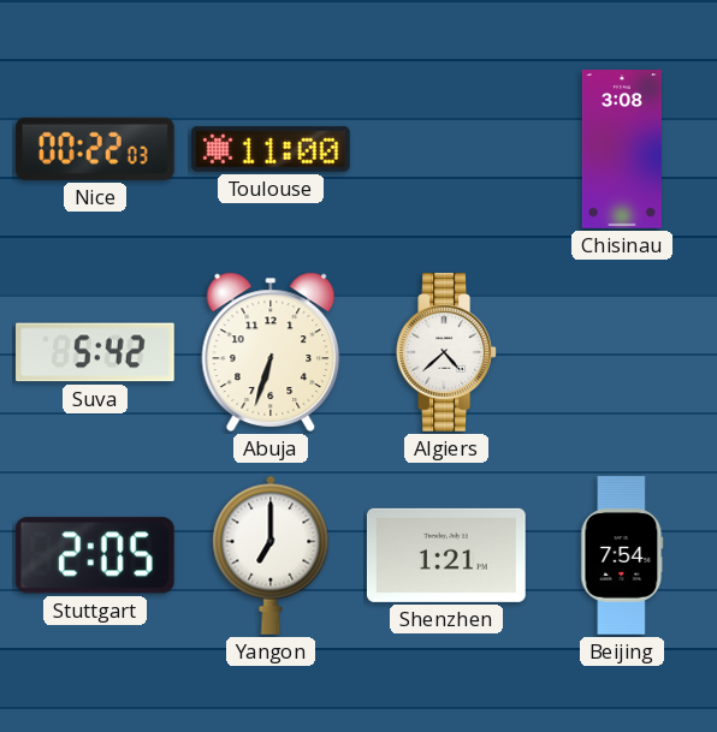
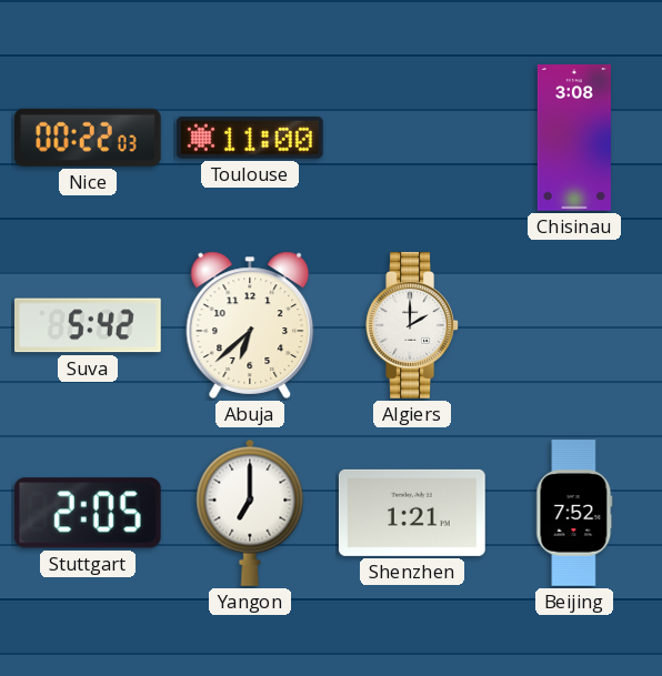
Abuja: 6:33 -> 6:38 (250, 325)
Algiers: 4:38 -> 2:00 (412, 326)
Beijing: 7:54 -> 7:52 (574, 513)
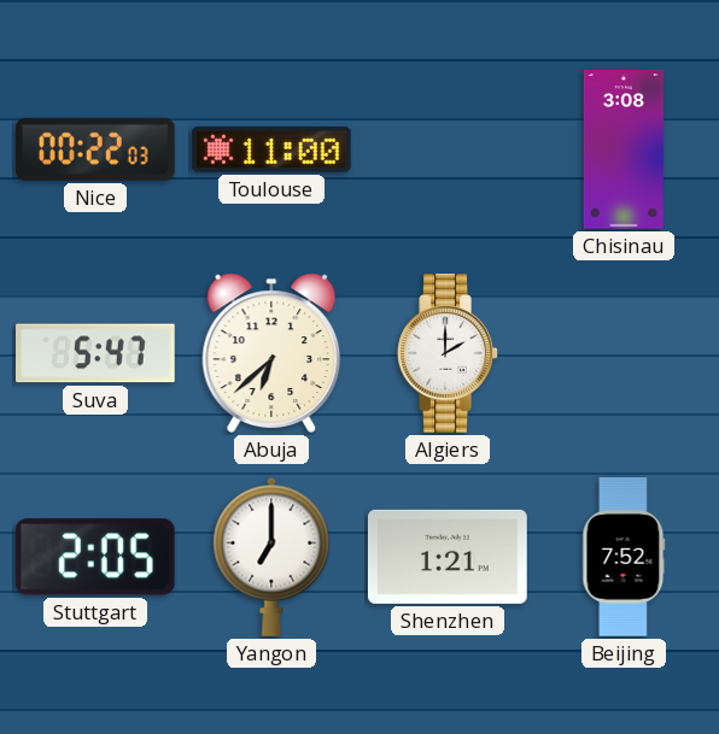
Suva: 5:42 -> 5:47 (97, 353)
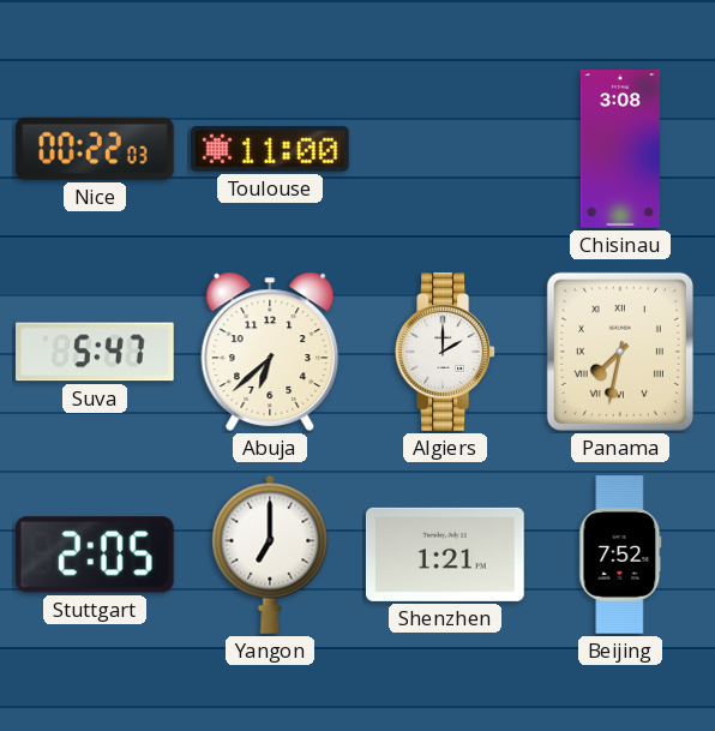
Panama: none -> 7:32 (620, 352)
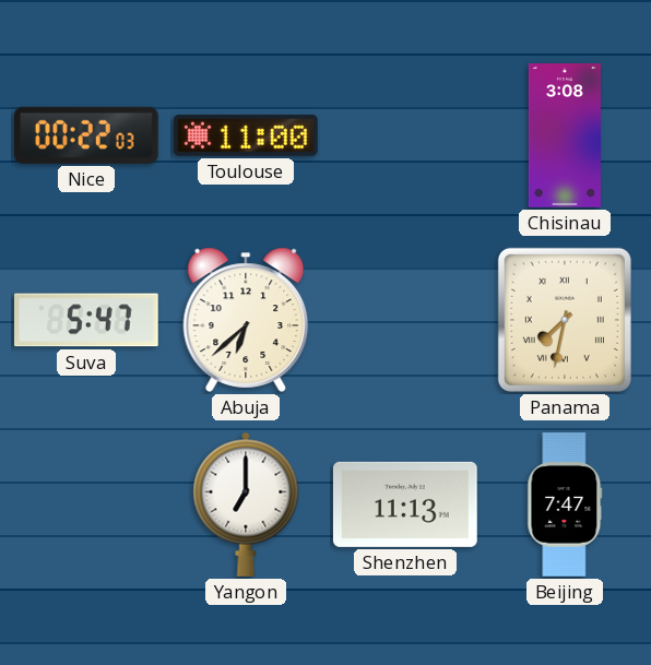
Algiers: 2:00 -> none (445, 353)
Stuttgart: 2:05 -> none (95, 555)
Shenzhen: 1:21 -> 11:13 (405, 504)
Beijing: 7:52 -> 7:47 (565, 504)
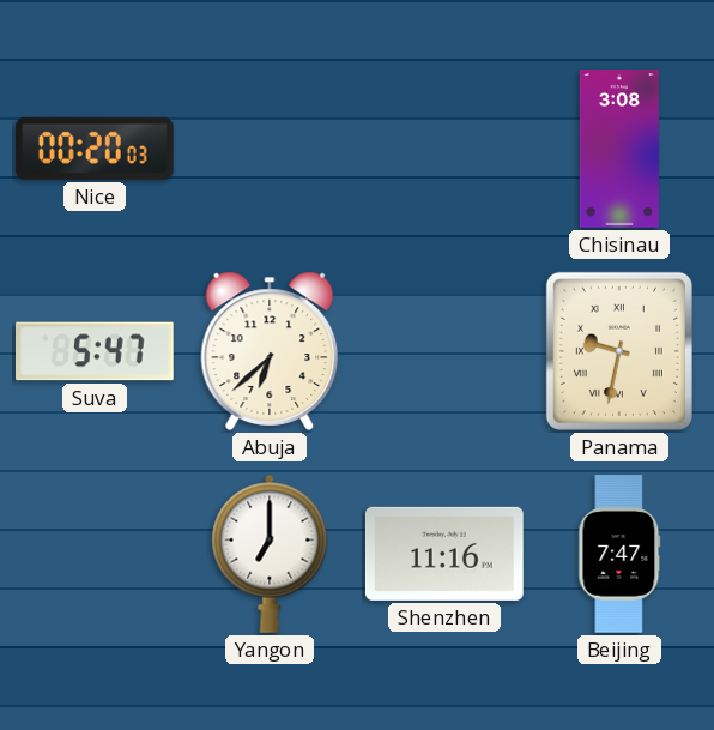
Nice: 00:22 -> 00:20 (95, 149)
Toulouse: 11:00 -> none (246, 135)
Panama: 7:32 -> 9:32 (619, 351)
Shenzhen: 11:13 -> 11:16 (444, 554)
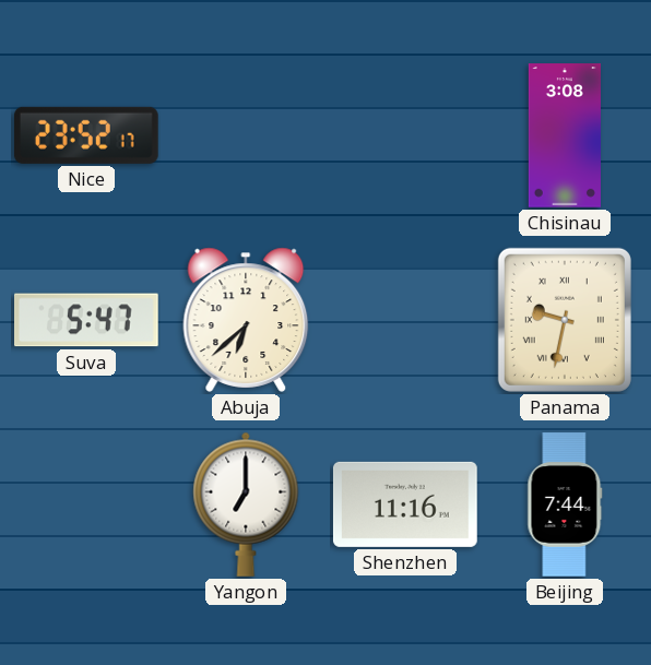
Nice: 00:20 -> 23:52 (86, 135)
Beijing: 7:47 -> 7:44 (565, 504)
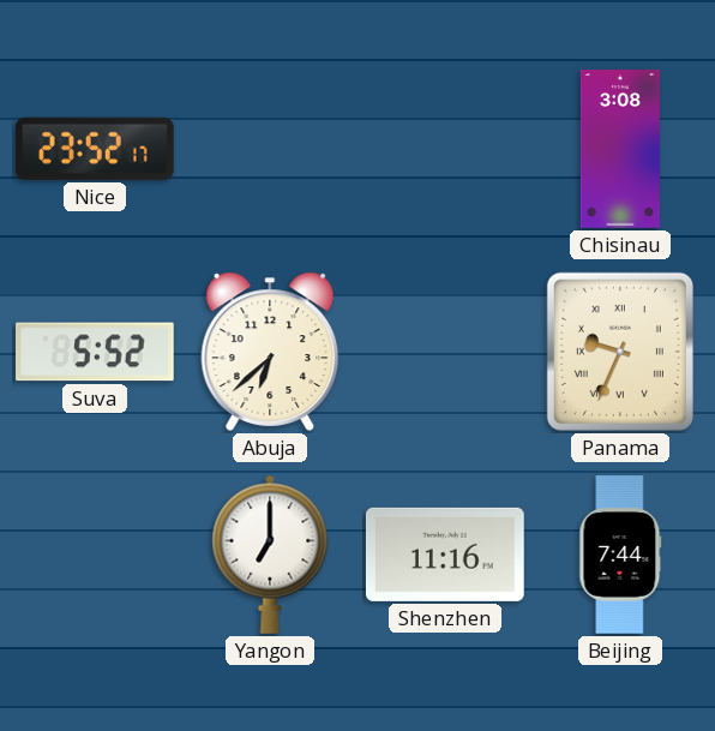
Suva: 5:47 -> 5:52 (96, 352)
Panama: 9:32 -> 9:34 (620, 352)
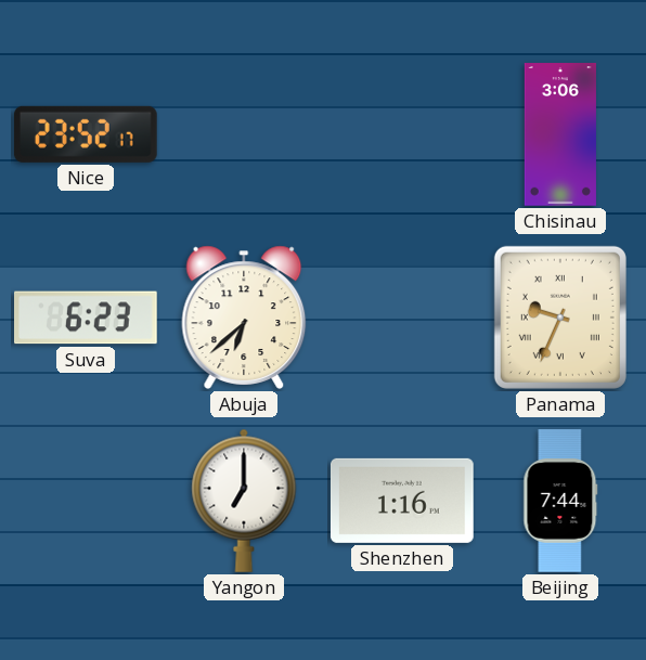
Chisinau: 3:08 -> 3:06 (560, 134)
Suva: 5:52 -> 6:23 (87, 318)
Shenzhen: 11:16 -> 1:16 (402, 501)
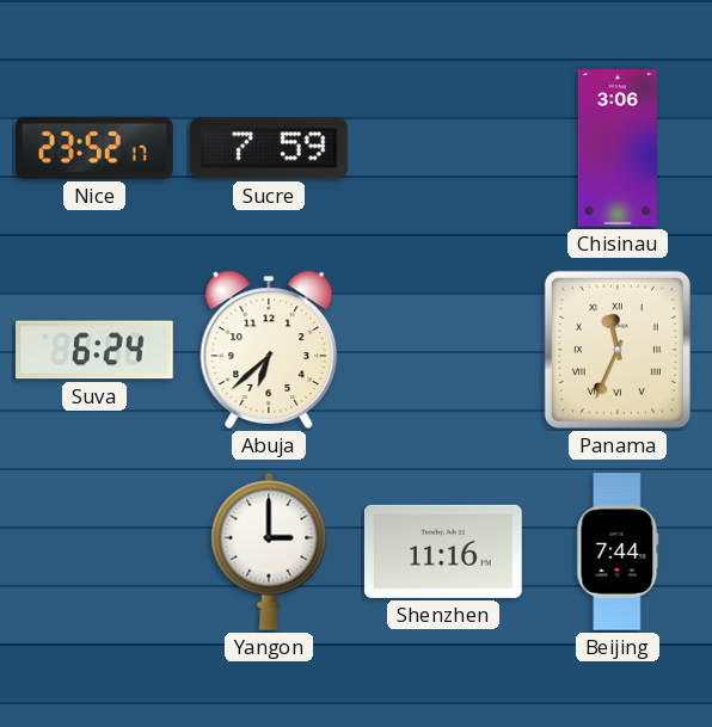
Sucre: none -> 7:59 (270, 148)
Suva: 6:23 -> 6:24 (96, 350)
Panama: 9:34 -> 11:34 (618, 350)
Yangon: 7:00 -> 3:00 (269, 552)
Shenzhen: 1:16 -> 11:16 (443, 552)
